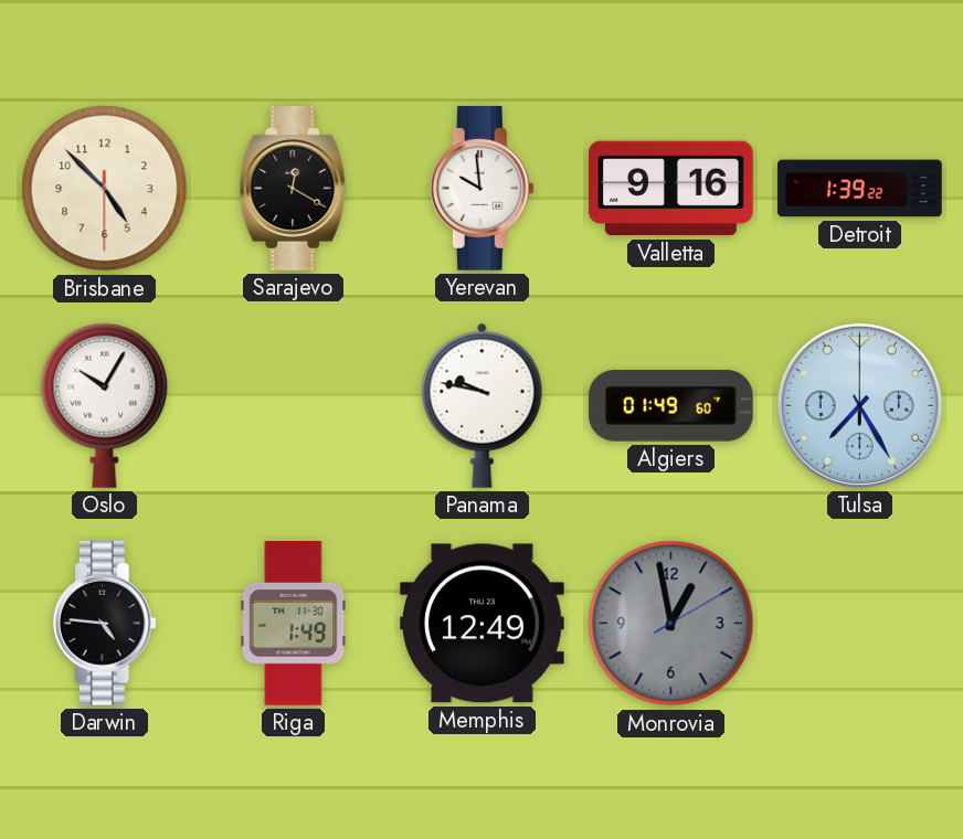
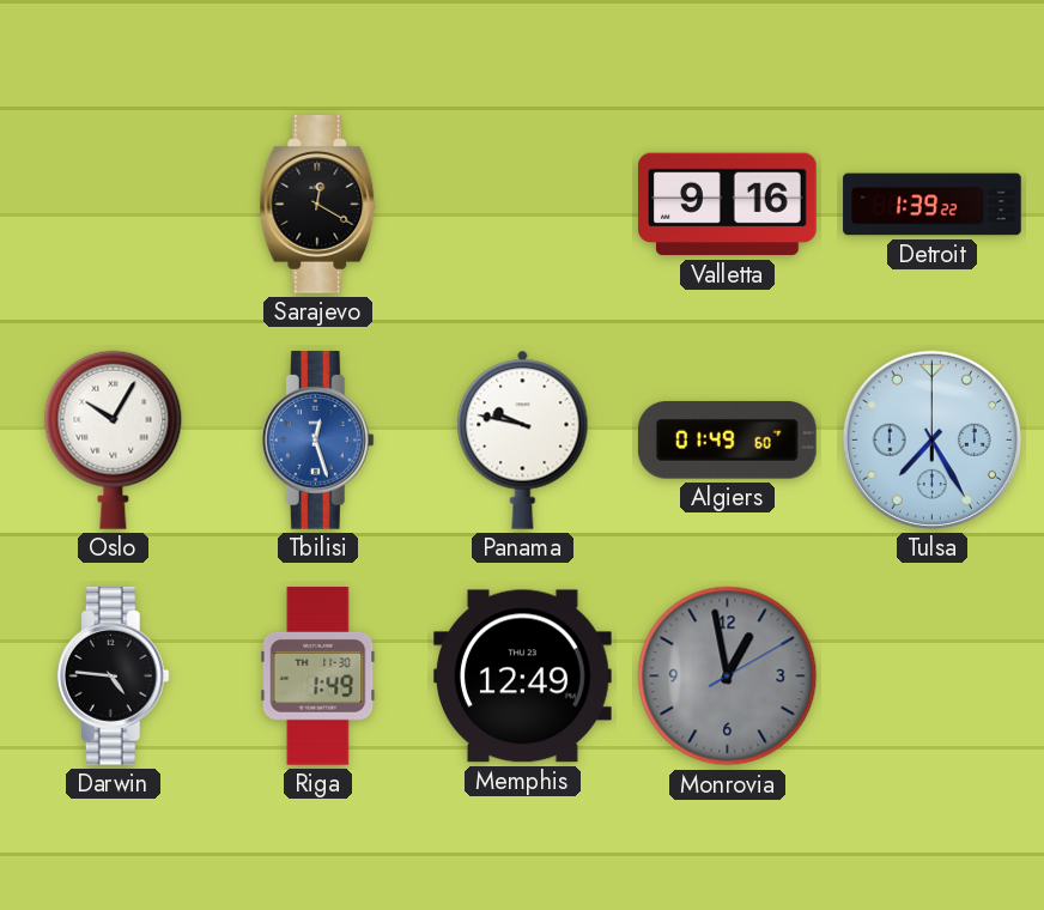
Brisbane: 4:52 -> none (105, 189)
Yerevan: 9:59 -> none (481, 189)
Tbilisi: none -> 12:27 (317, 441)
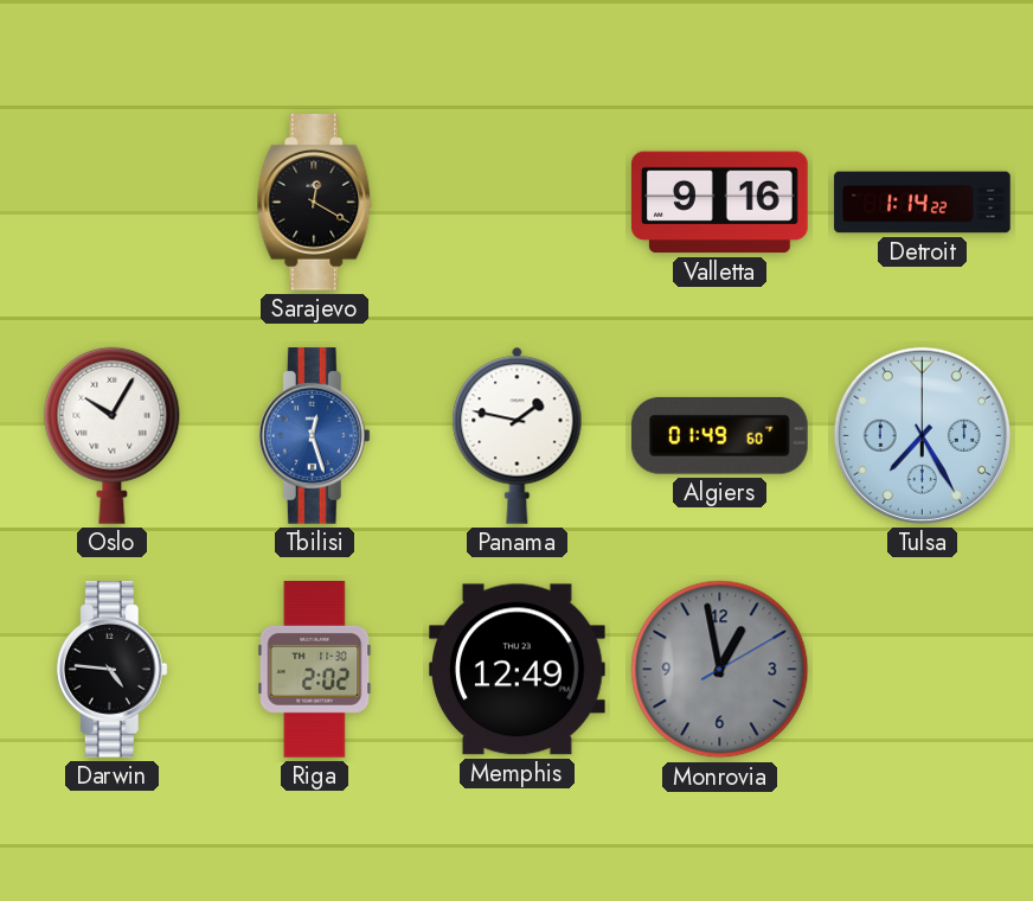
Detroit: 1:39 -> 1:14 (923, 203)
Panama: 9:47 -> 1:47 (518, 435)
Riga: 1:49 -> 2:02 (315, 670)
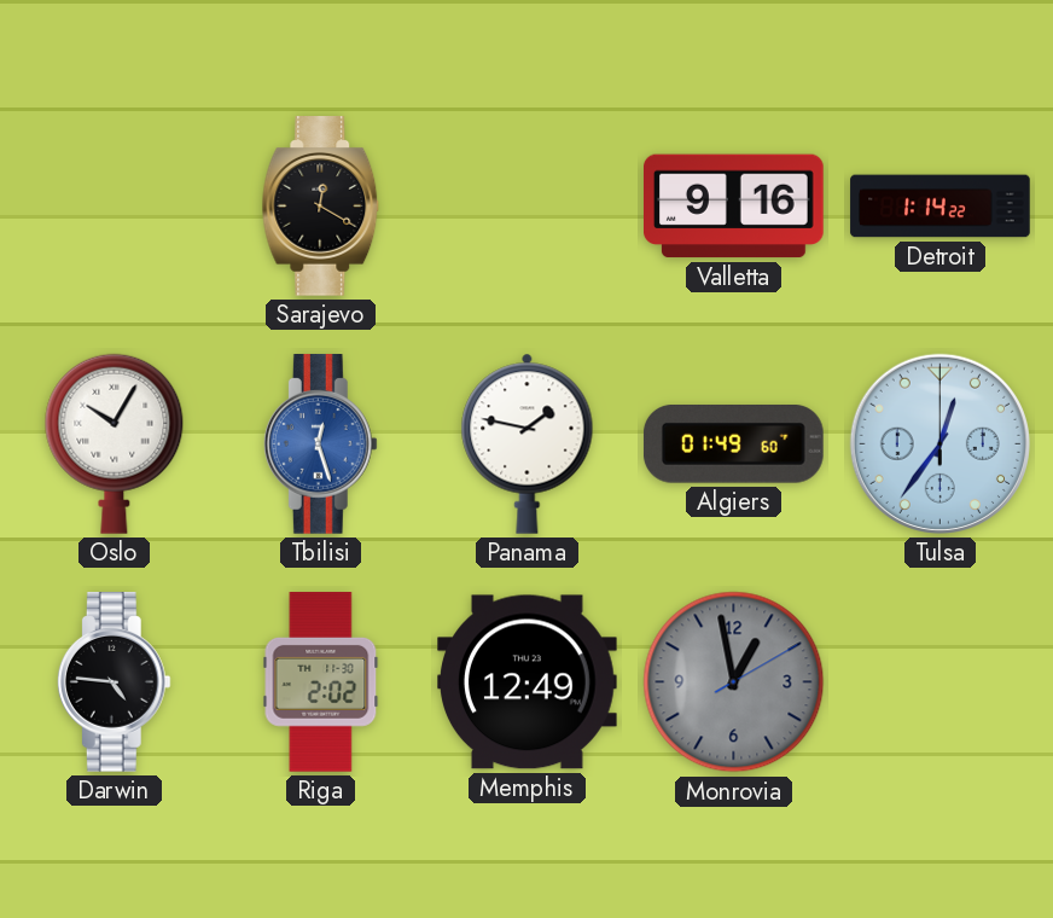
Tulsa: 7:25 -> 12:36 (939, 443)
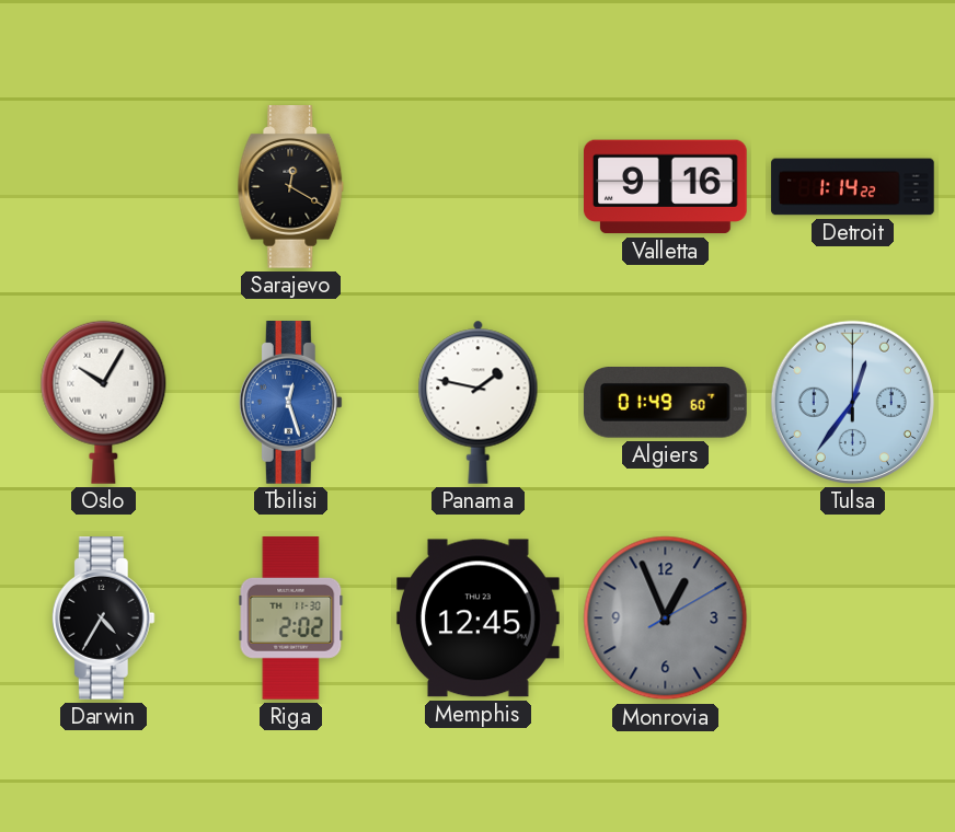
Darwin: 4:46 -> 4:35 (103, 619)
Memphis: 12:49 -> 12:45 (479, 619)
Monrovia: 12:58 -> 12:56 (666, 619)
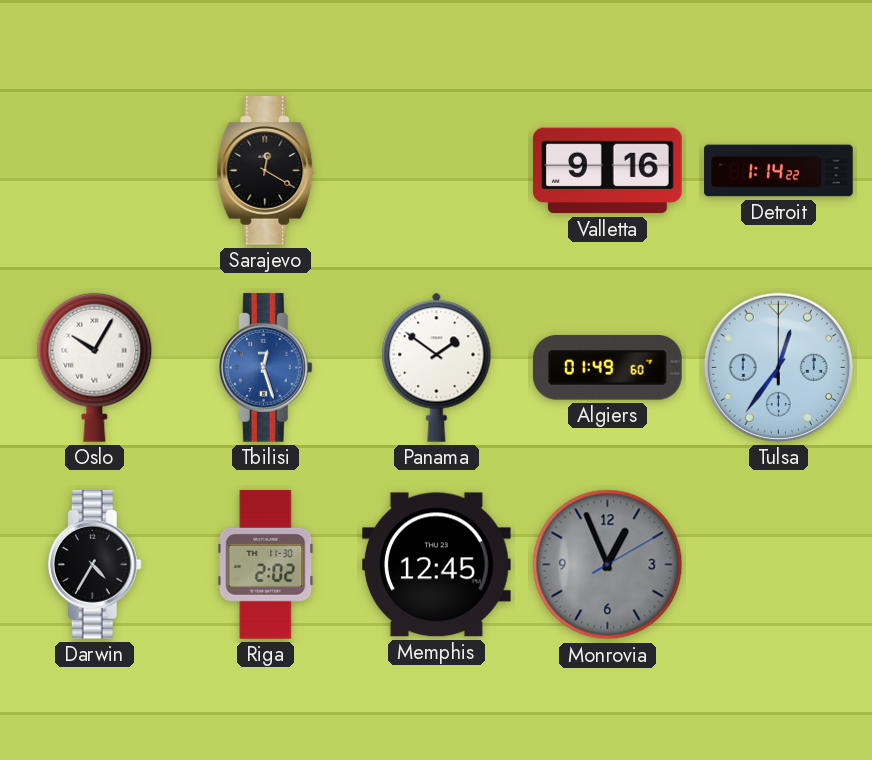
Panama: 1:47 -> 1:51 (437, 367)
